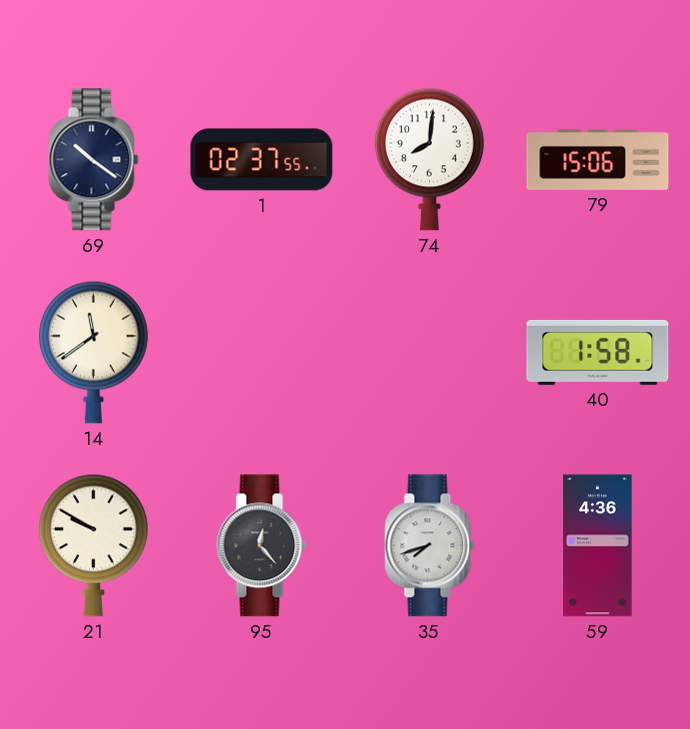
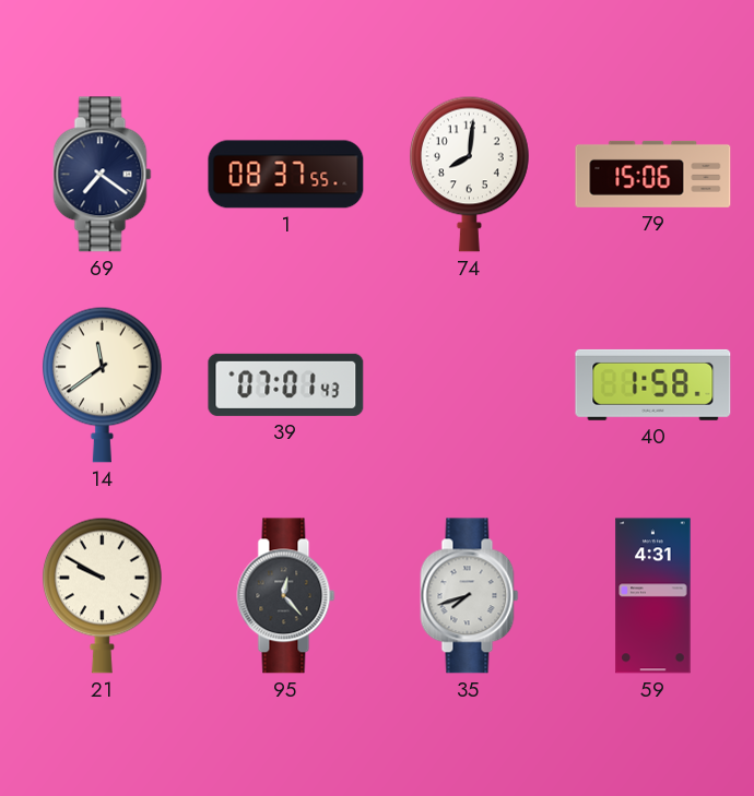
69: 10:21 -> 7:21 (103, 175)
1: 02:37 -> 08:37 (286, 175)
39: none -> 07:01 (286, 384)
59: 4:36 -> 4:31 (653, 596)
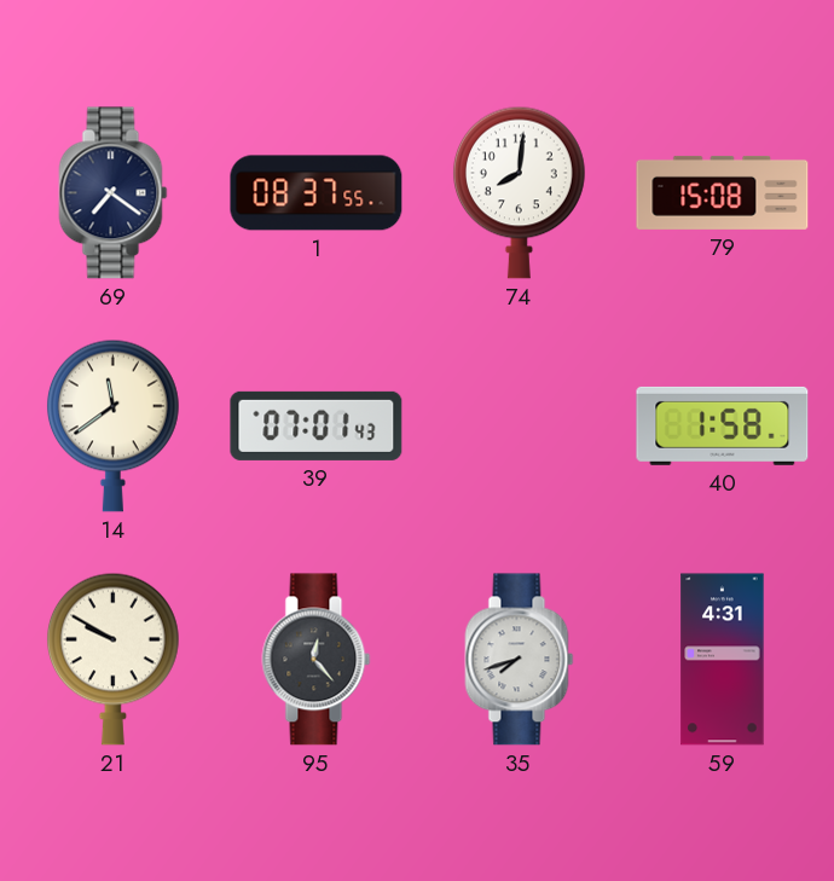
79: 15:06 -> 15:08 (723, 192)
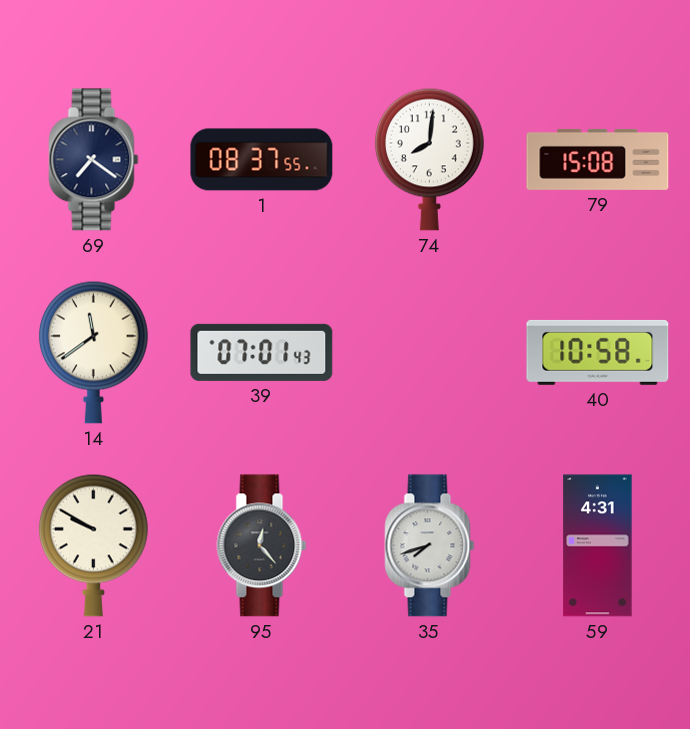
40: 1:58 -> 10:58 (598, 352)
